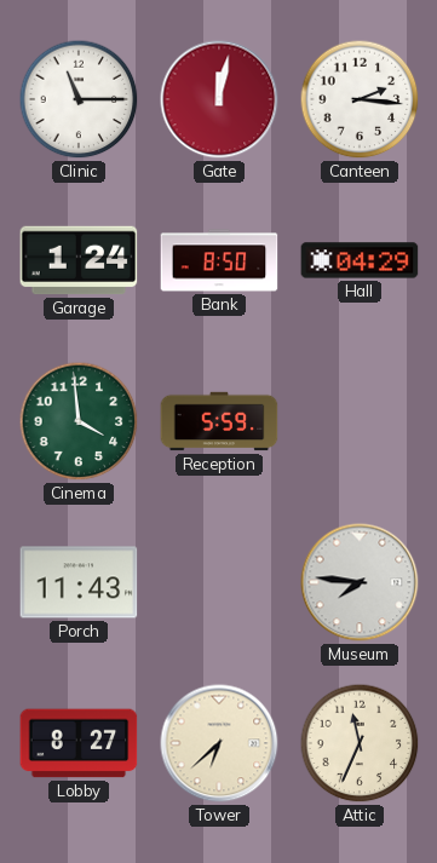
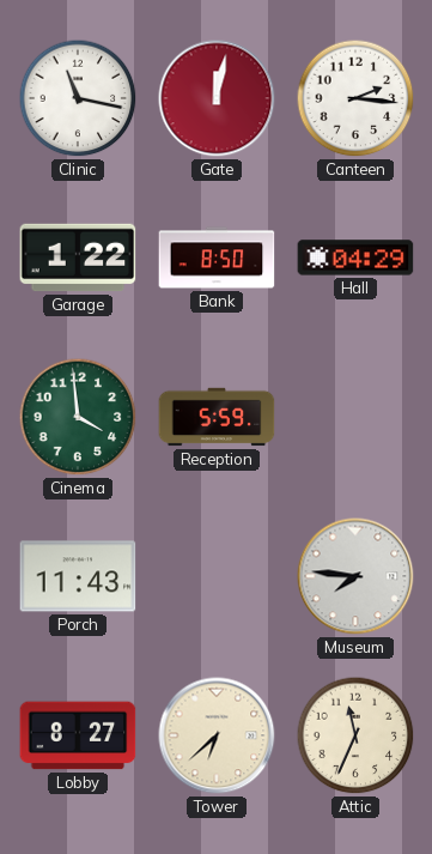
Clinic: 11:15 -> 11:17 (78, 98)
Garage: 1:24 -> 1:22 (78, 258)
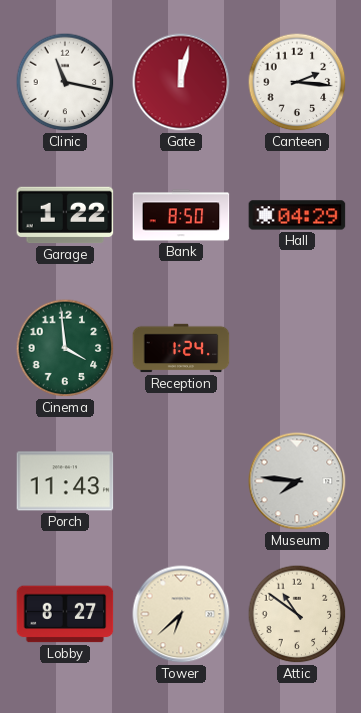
Reception: 5:59 -> 1:24 (181, 348)
Attic: 11:34 -> 10:51 (297, 614)
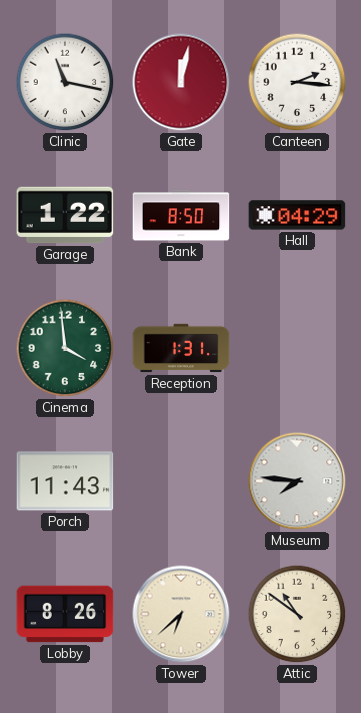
Reception: 1:24 -> 1:31 (181, 348)
Lobby: 8:27 -> 8:26 (65, 614)
